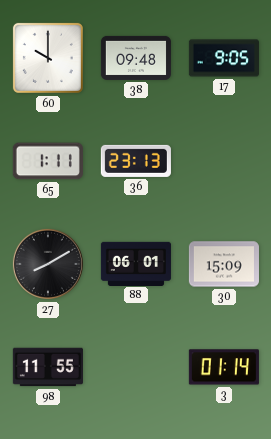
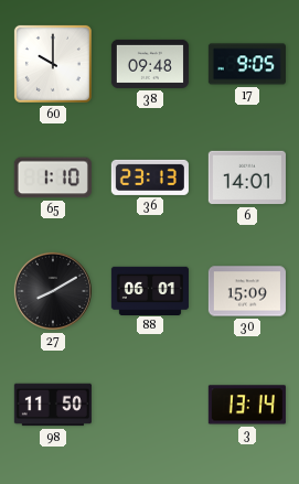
65: 1:11 -> 1:10 (53, 178)
6: none -> 14:01 (247, 178)
98: 11:55 -> 11:50 (53, 405)
3: 01:14 -> 13:14 (247, 405)
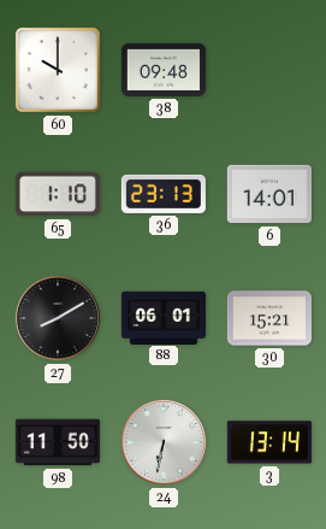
17: 9:05 -> none (247, 64)
30: 15:09 -> 15:21 (269, 318)
24: none -> 6:32 (164, 442)
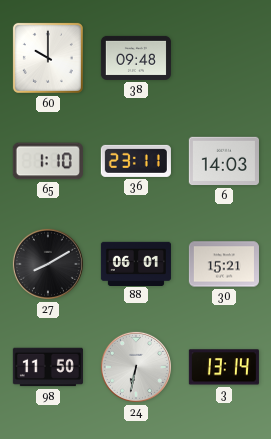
36: 23:13 -> 23:11 (136, 161)
6: 14:01 -> 14:03 (224, 161)
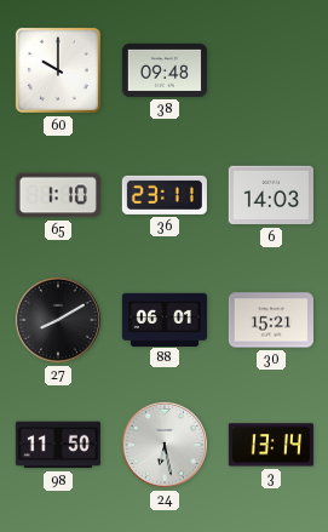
24: 6:32 -> 6:28 (165, 445)
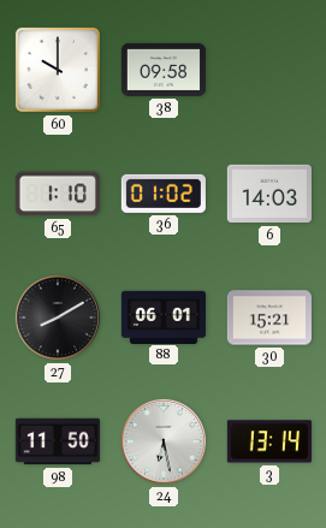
38: 09:48 -> 09:58 (164, 70)
36: 23:11 -> 01:02 (164, 194)
